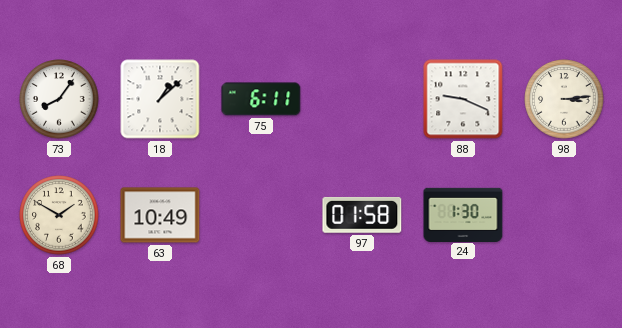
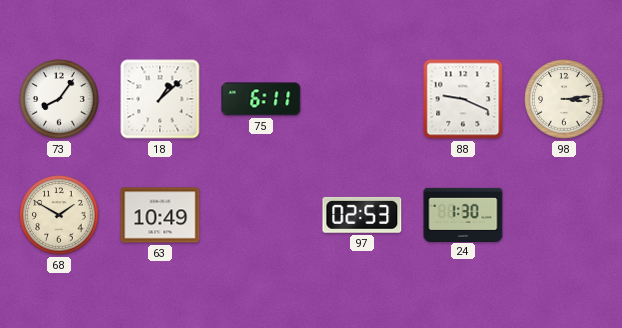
97: 01:58 -> 02:53 (362, 215)
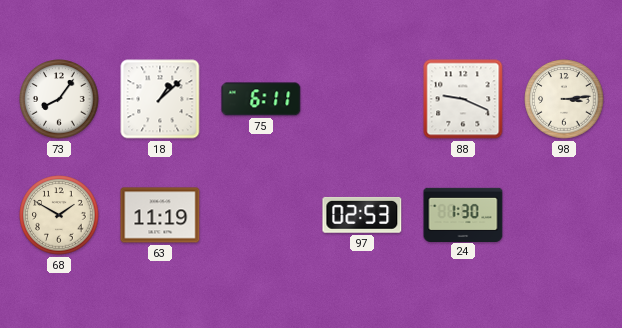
63: 10:49 -> 11:19 (160, 215)
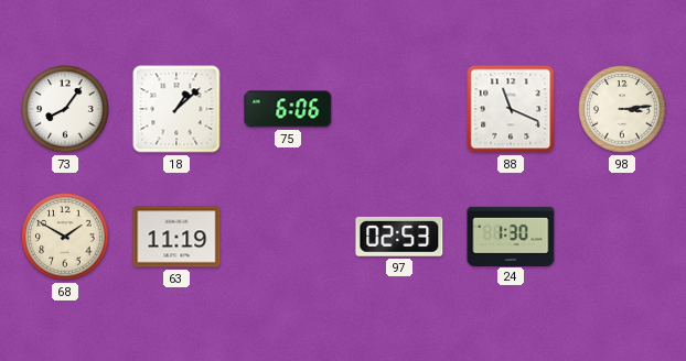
75: 6:11 -> 6:06 (288, 109)
88: 9:19 -> 11:19 (511, 109)
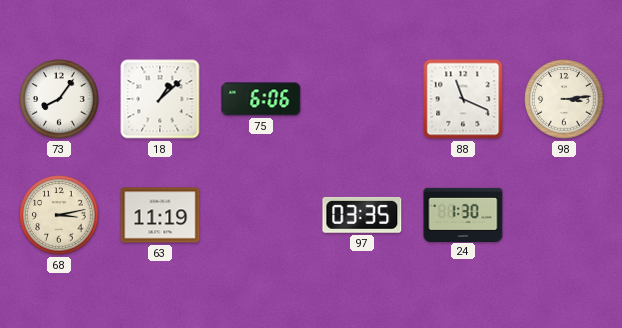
68: 1:50 -> 3:13 (59, 215)
97: 02:53 -> 03:35 (362, 215)
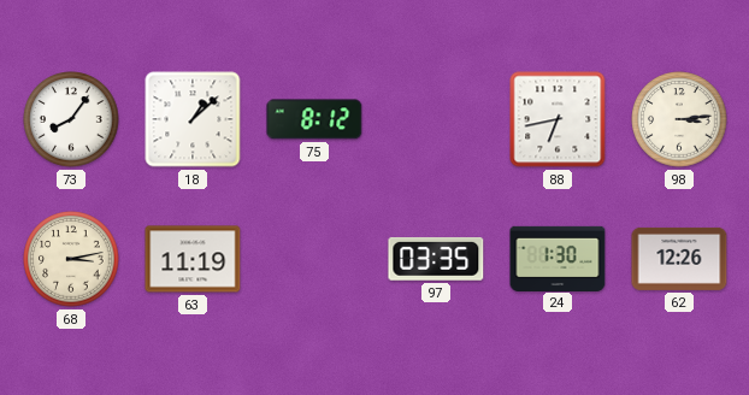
75: 6:06 -> 8:12 (314, 119)
88: 11:19 -> 6:43 (558, 119)
62: none -> 12:26 (679, 259)
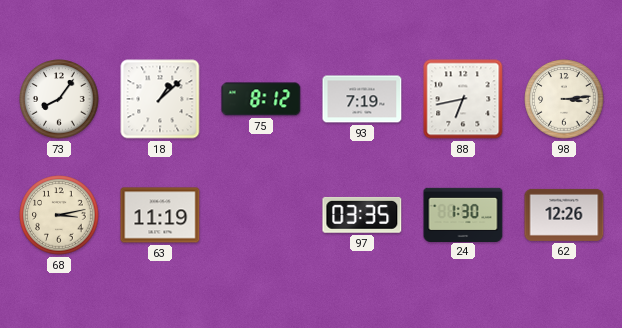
93: none -> 7:19 (362, 99)
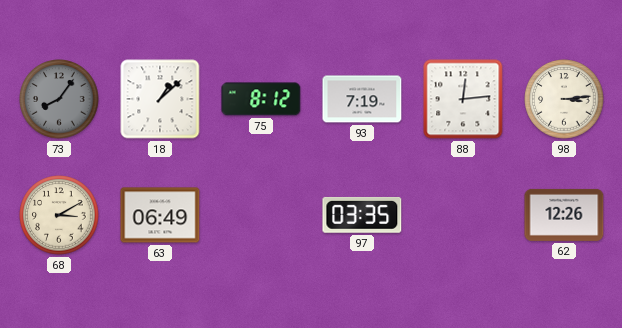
73 dial: white -> grey (59, 99)
88: 6:43 -> 12:14 (463, 99)
68: 3:13 -> 3:10 (59, 215)
63: 11:19 -> 06:49 (160, 215)
24: 1:30 -> none (463, 214)
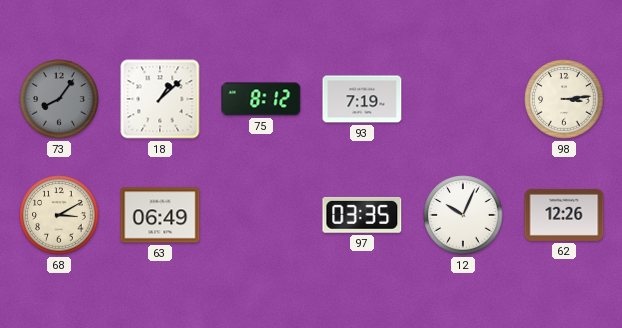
88: 12:14 -> none (463, 99)
12: none -> 10:04 (463, 215)
